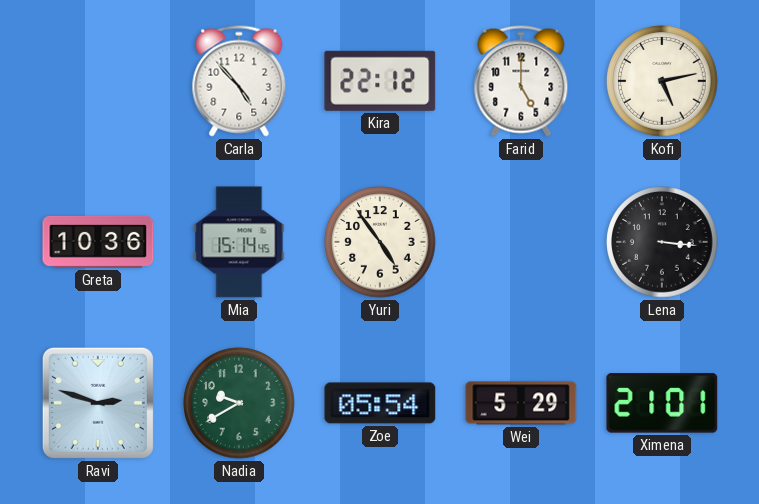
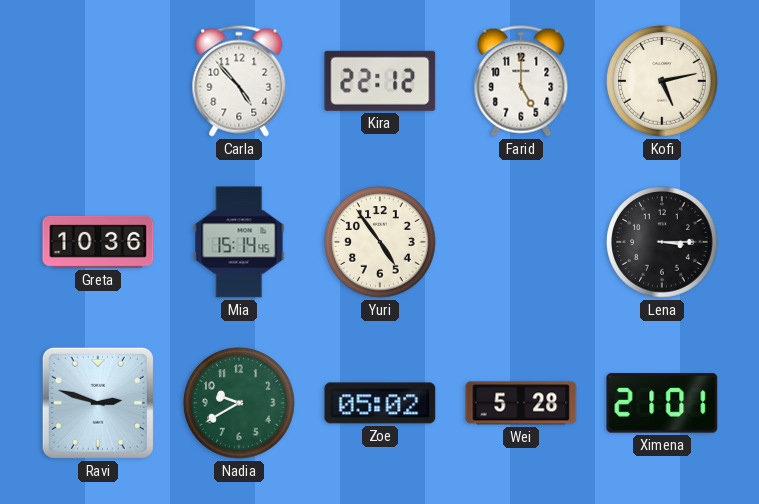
Lena: 3:16 -> 3:15 (662, 242)
Zoe: 05:54 -> 05:02 (380, 403)
Wei: 5:29 -> 5:28 (521, 403)
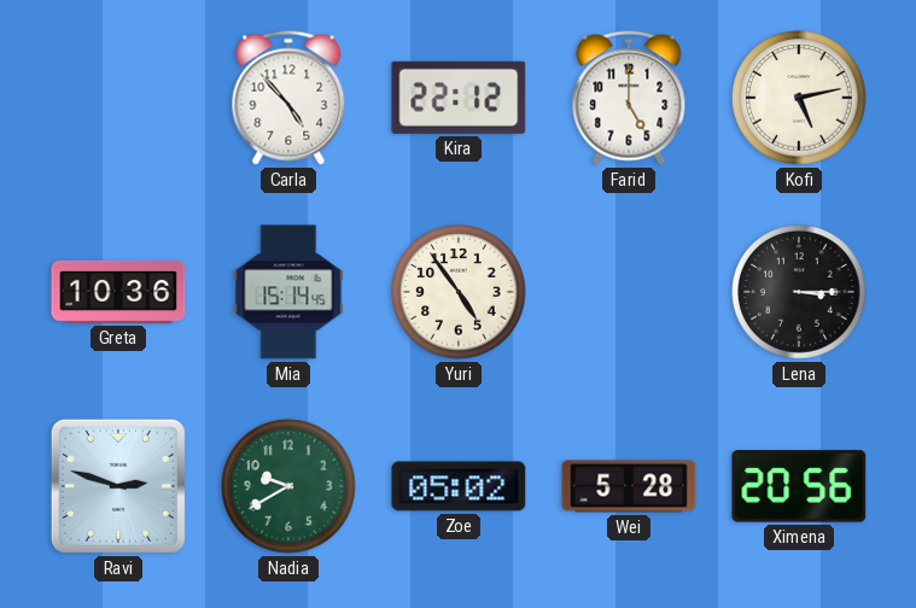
Ximena: 21:01 -> 20:56 (799, 486)
